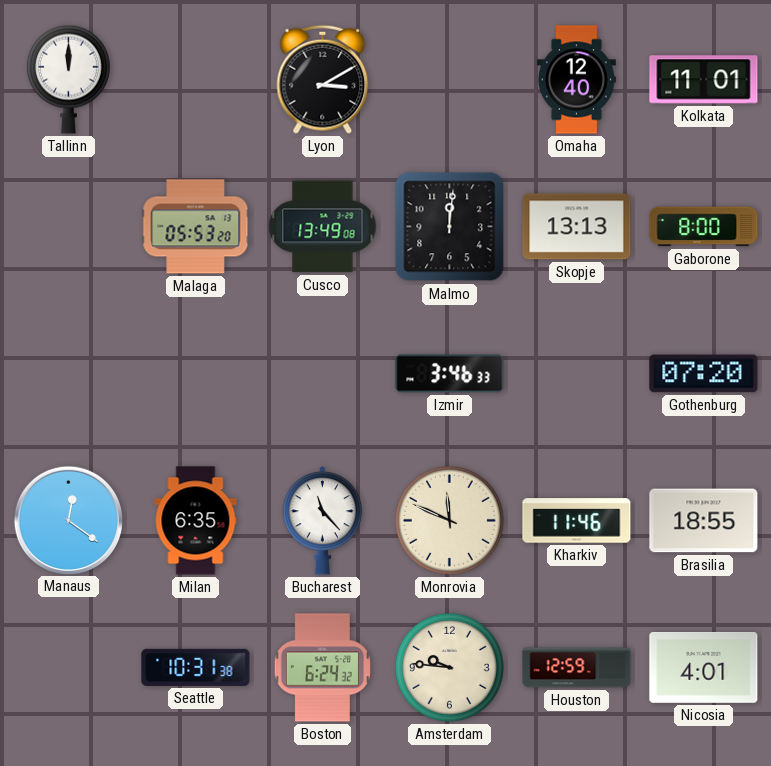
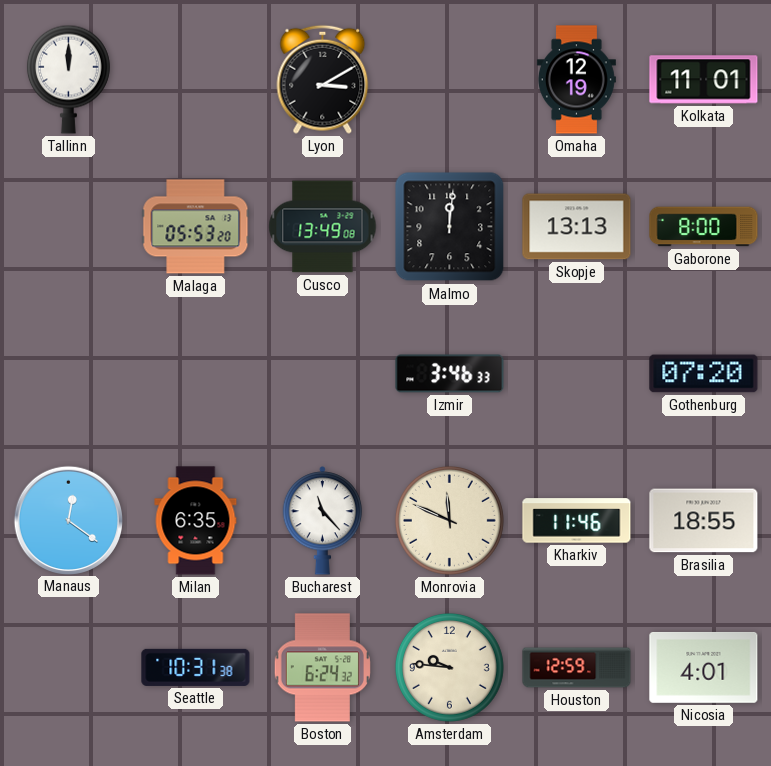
Omaha: 12:40 -> 12:19 (576, 80)
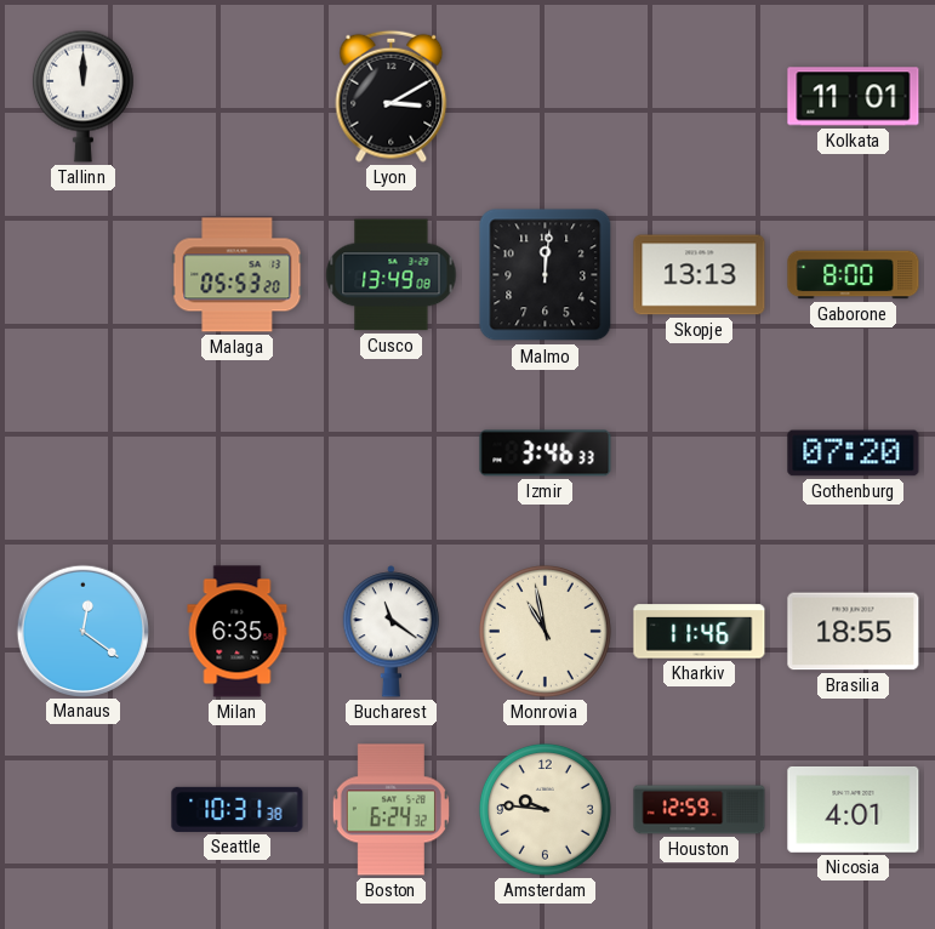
Omaha: 12:19 -> none (576, 80)
Bucharest: 11:23 -> 11:21 (392, 632)
Monrovia: 11:49 -> 10:58 (545, 631)
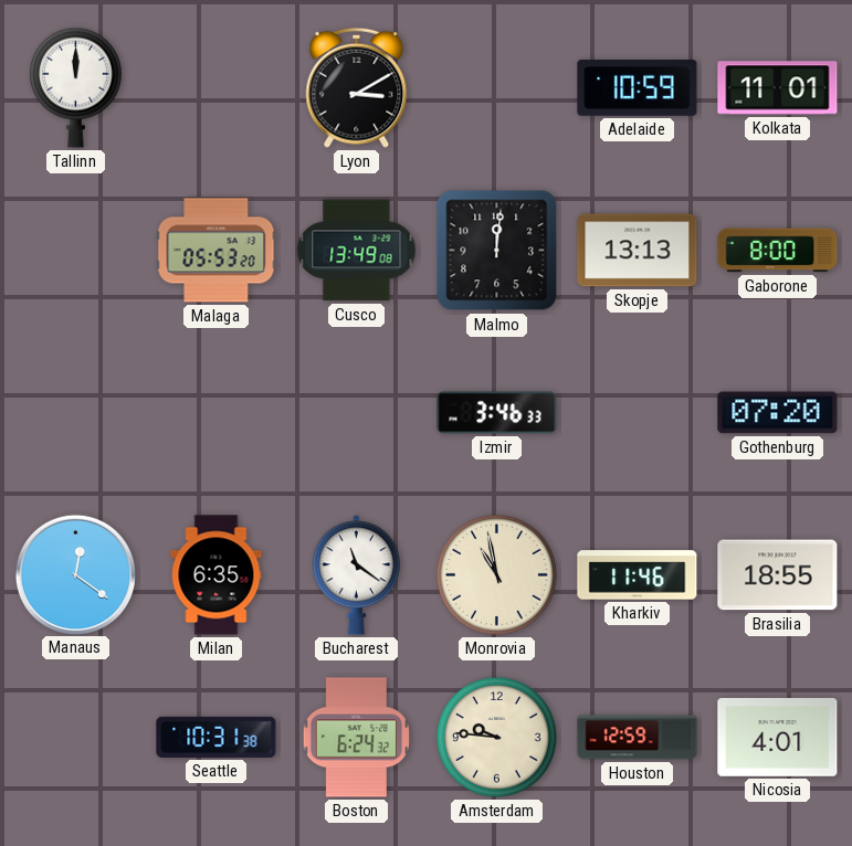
Adelaide: none -> 10:59 (638, 88)
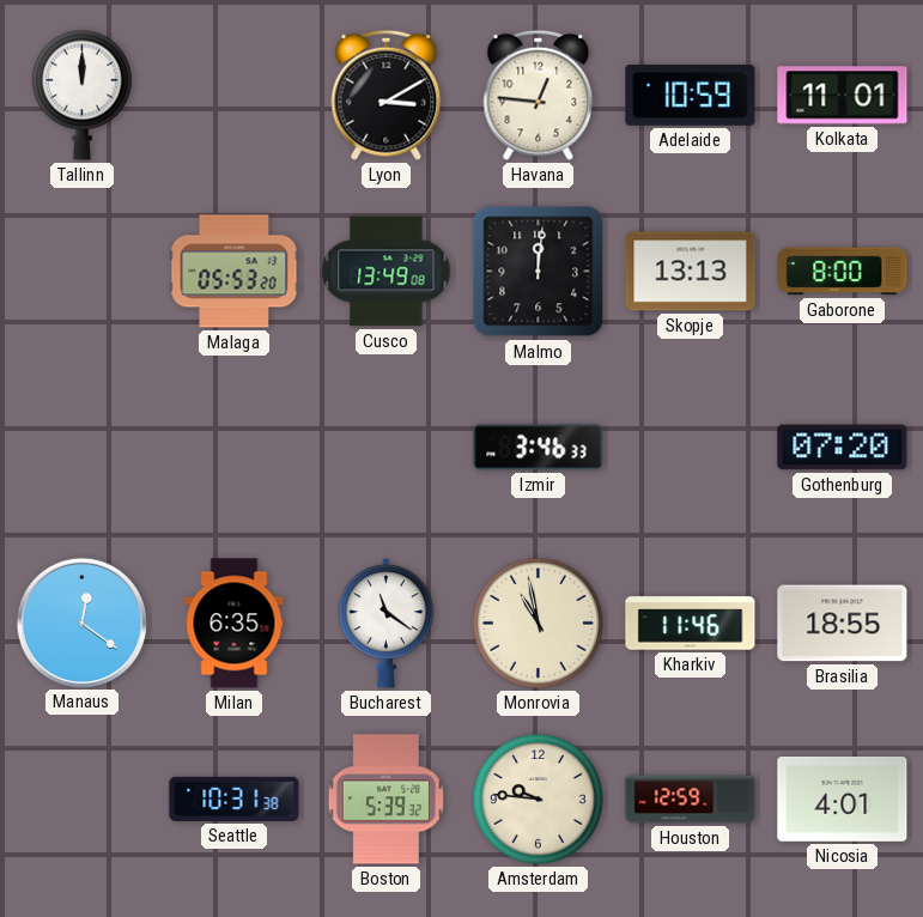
Havana: none -> 12:46 (539, 95)
Boston: 6:24 -> 5:39 (385, 800)
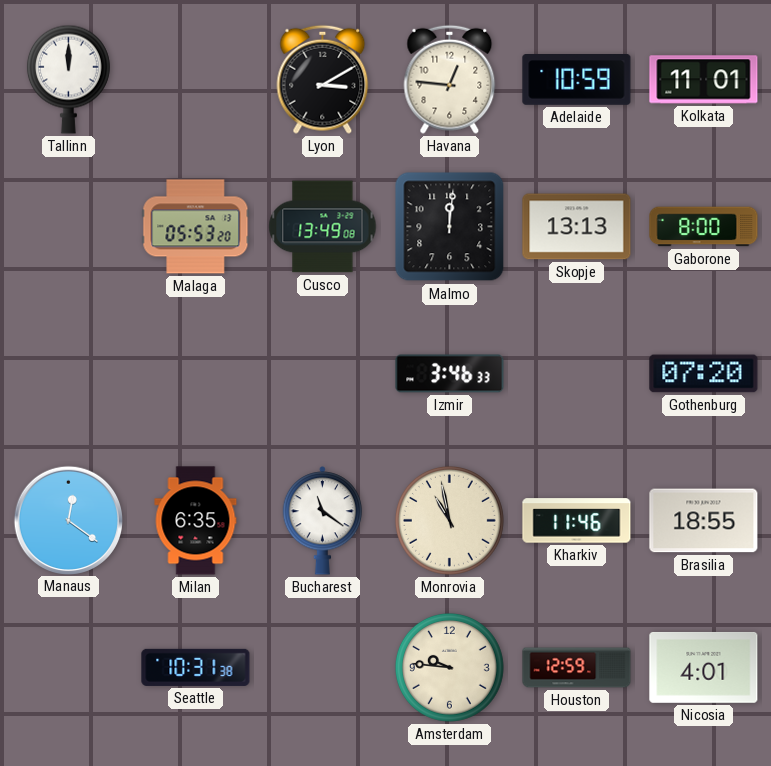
Boston: 5:39 -> none (385, 800)
